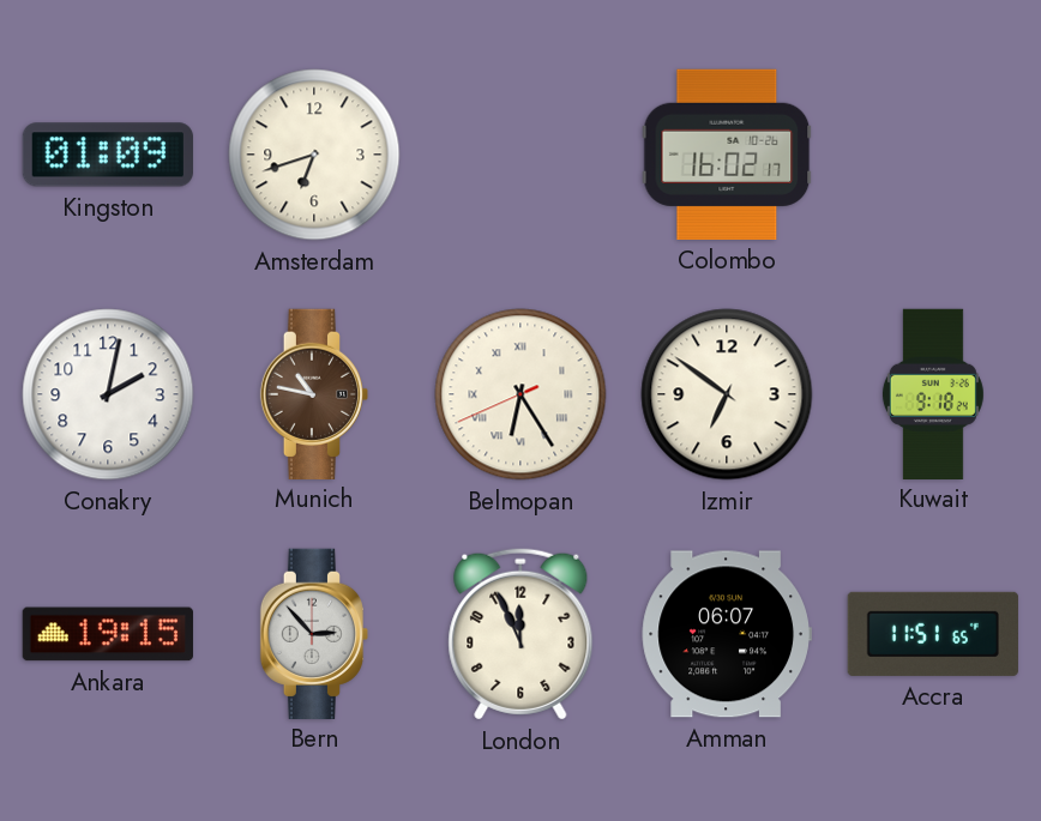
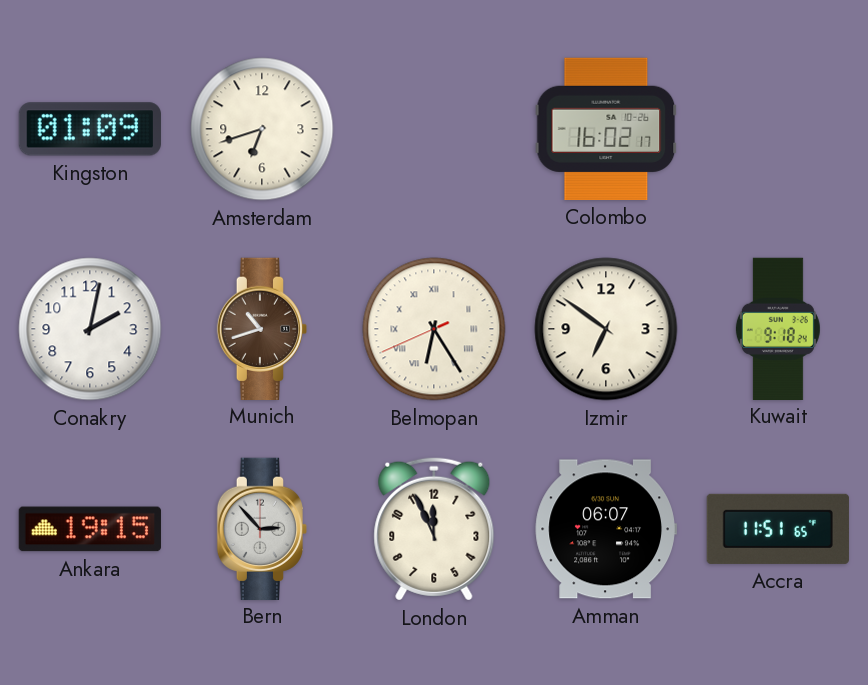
Munich: 10:47 -> 10:42 (261, 328)
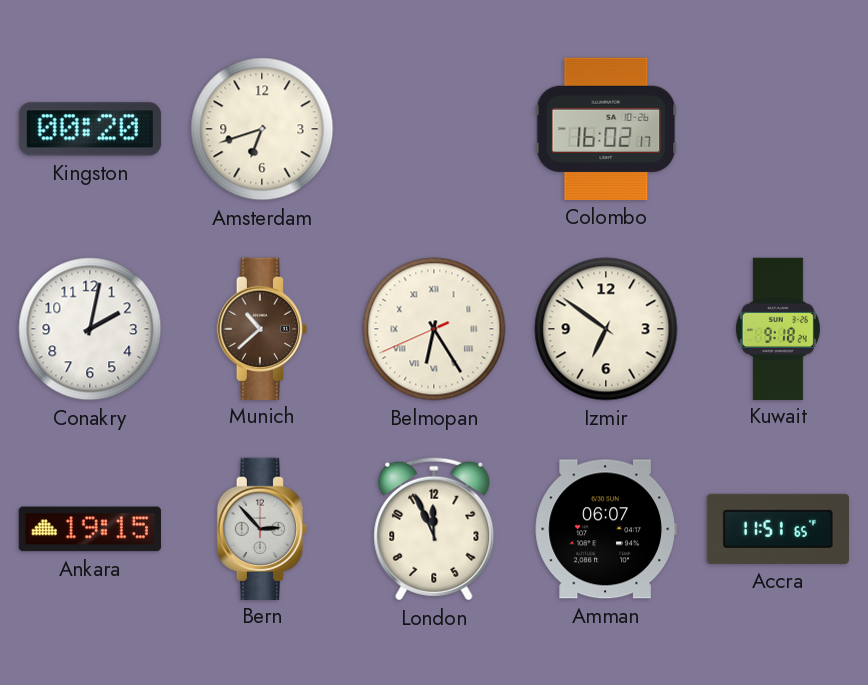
Kingston: 01:09 -> 00:20 (90, 129)
Munich: 10:42 -> 10:38 (261, 328)
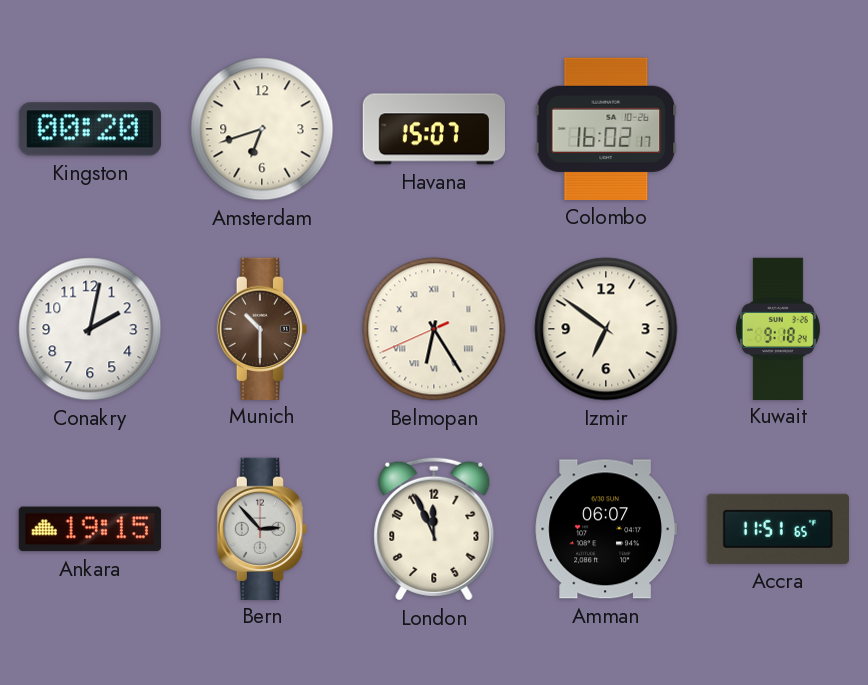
Havana: none -> 15:07 (433, 129)
Munich: 10:38 -> 10:30 (261, 328)
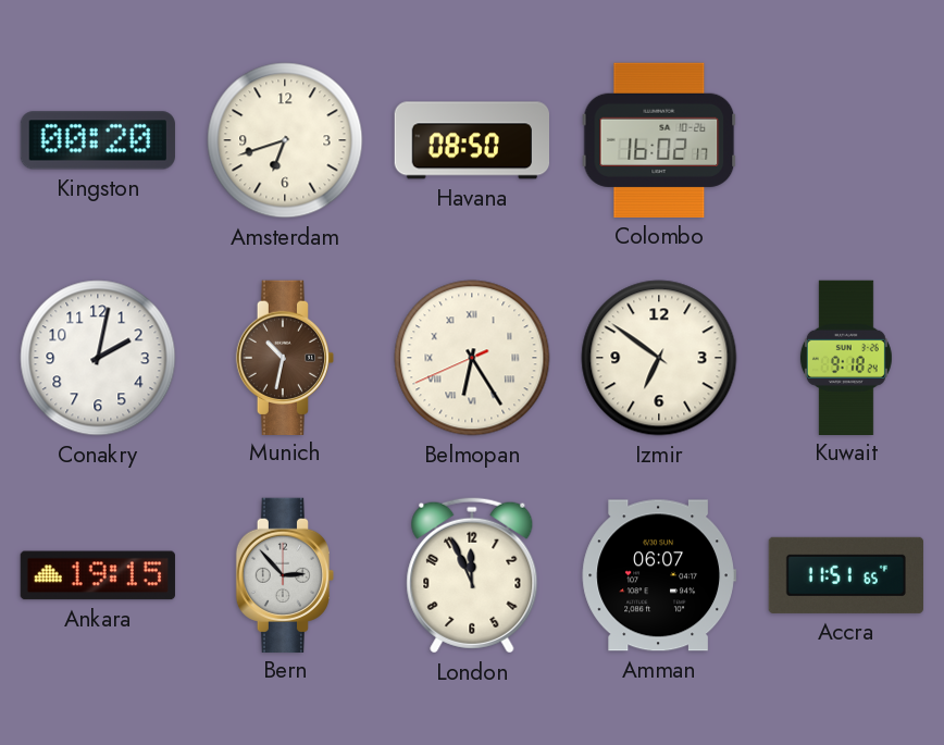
Havana: 15:07 -> 08:50 (471, 140)
Munich: 10:30 -> 10:32 (284, 357)
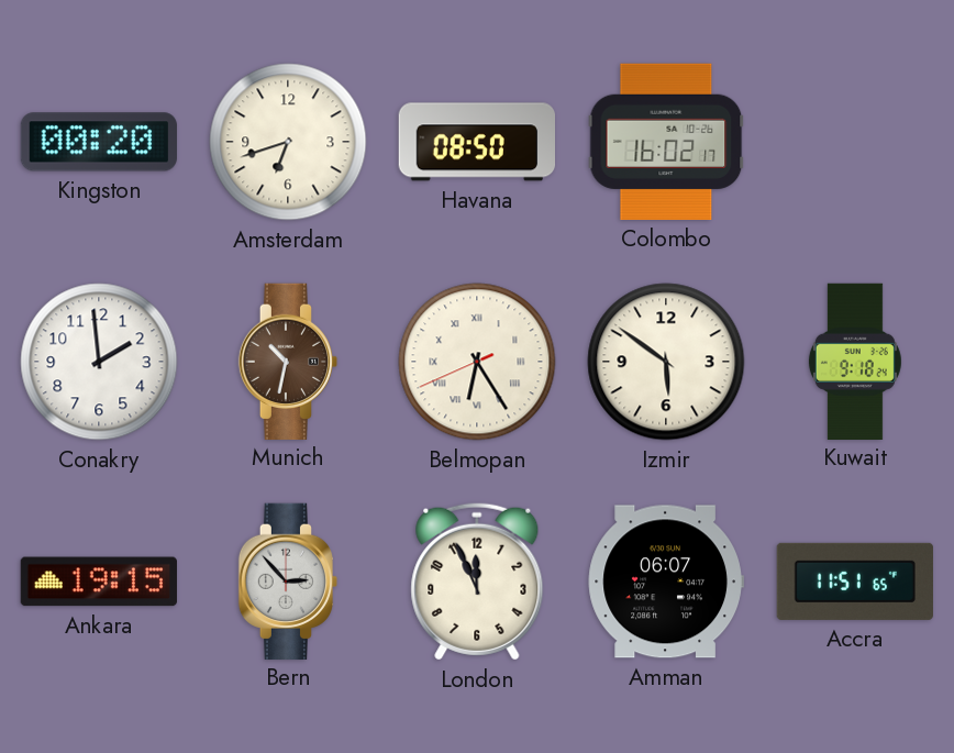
Conakry: 2:02 -> 1:59 (99, 362)
Izmir: 6:51 -> 5:51 (666, 362)
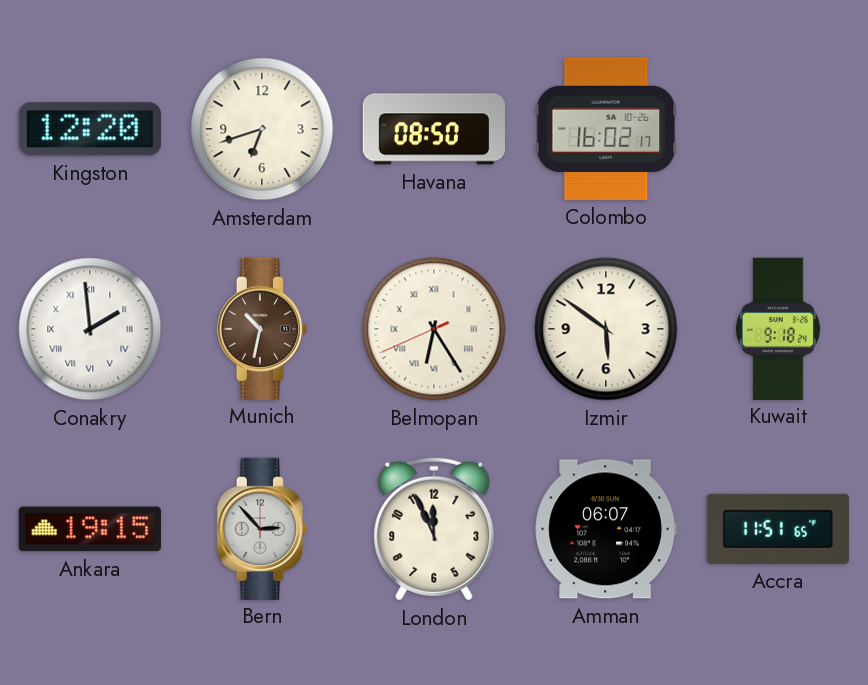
Kingston: 00:20 -> 12:20 (90, 129)
Conakry numerals: Arabic -> Roman (90, 329)
